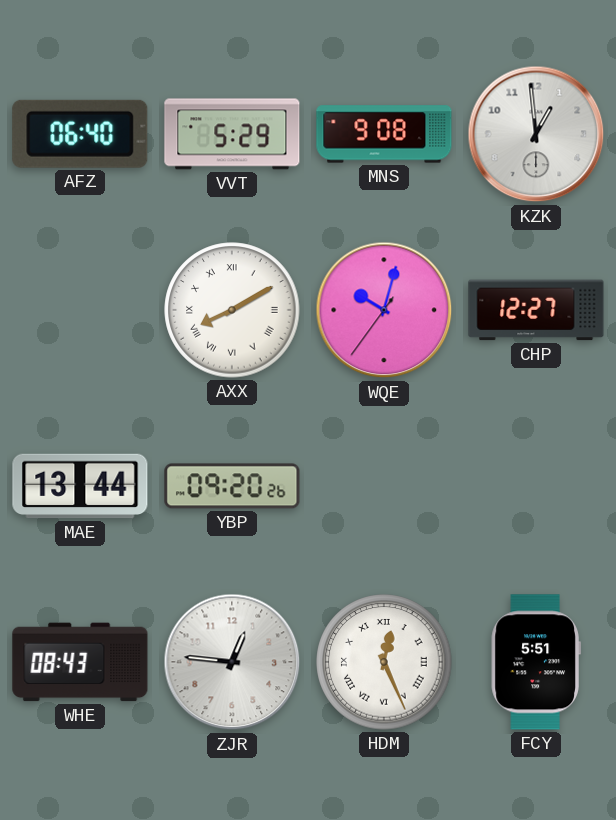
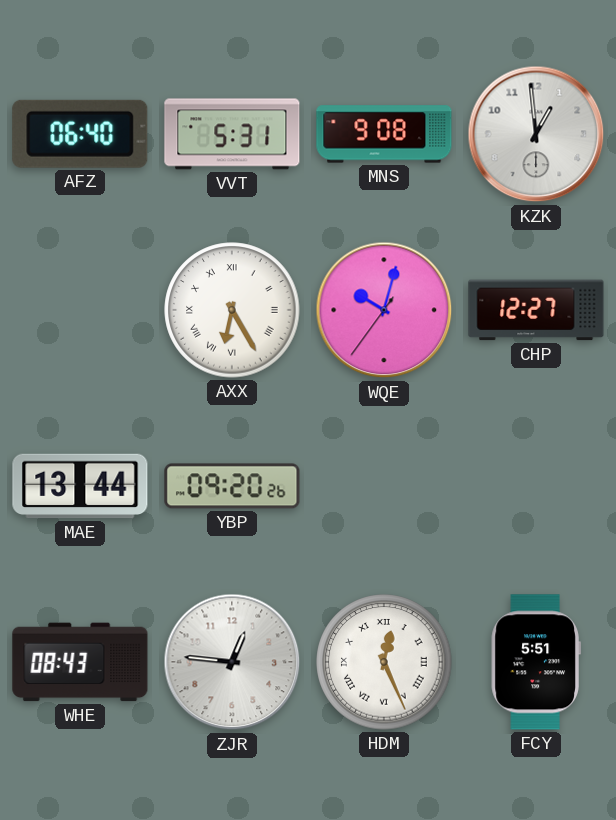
VVT: 5:29 -> 5:31 (232, 134)
AXX: 8:10 -> 6:25 (232, 310)
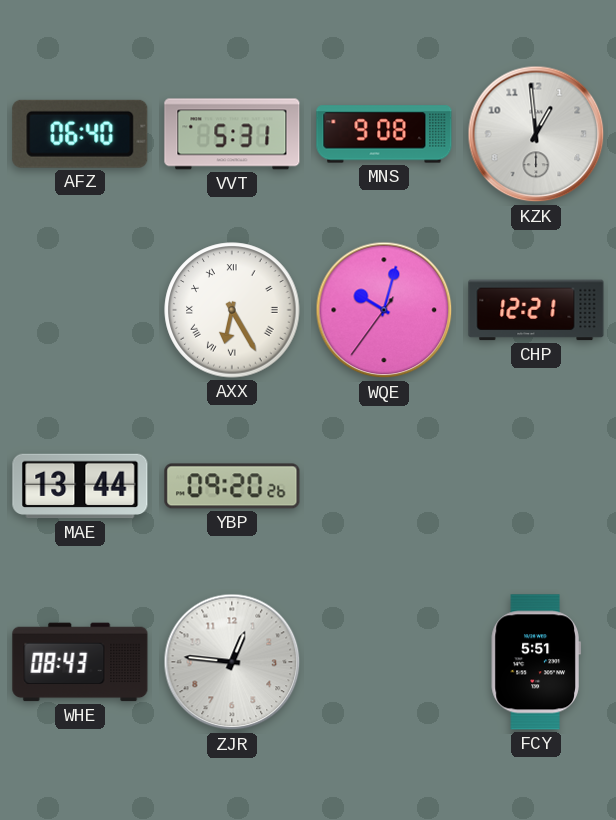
CHP: 12:27 -> 12:21 (536, 310)
HDM: 12:26 -> none (384, 662)
